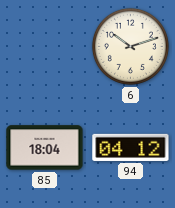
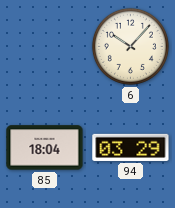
6: 10:12 -> 10:07 (130, 46)
94: 04:12 -> 03:29 (131, 147)
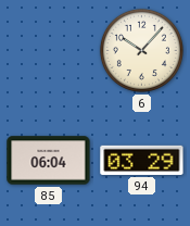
85: 18:04 -> 06:04 (49, 161)
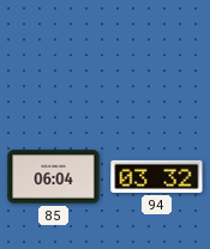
6: 10:07 -> none (141, 50)
94: 03:29 -> 03:32 (157, 176)
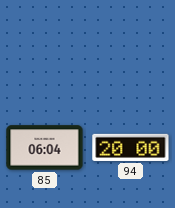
94: 03:32 -> 20:00 (131, 147)
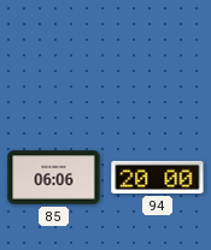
85: 06:04 -> 06:06 (54, 178)
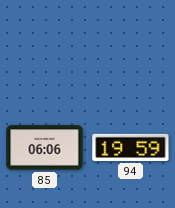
94: 20:00 -> 19:59 (131, 147)
